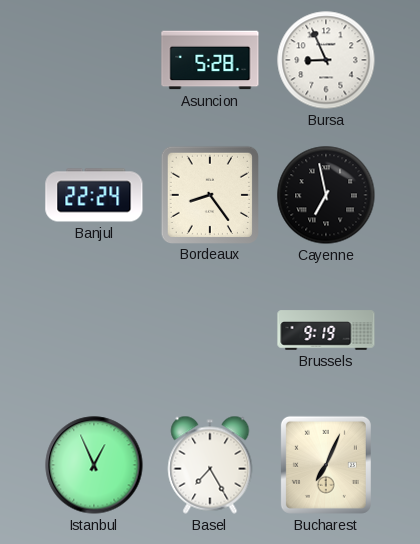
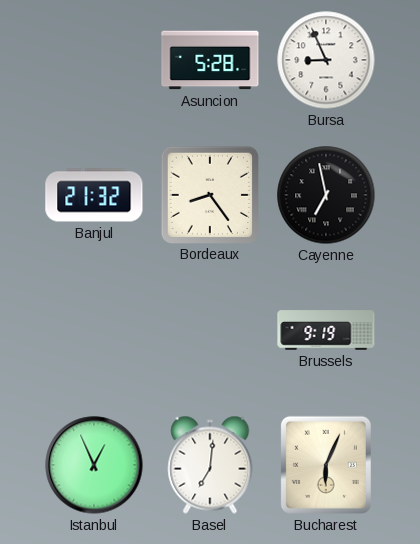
Banjul: 22:24 -> 21:32 (94, 195)
Basel: 7:25 -> 7:01 (210, 465)
Bucharest: 7:04 -> 6:04 (326, 465)
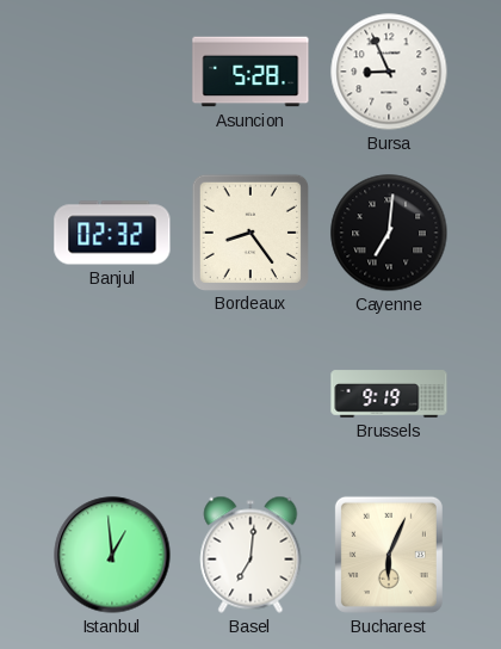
Banjul: 21:32 -> 02:32 (112, 233)
Cayenne: 6:58 -> 7:01 (389, 233)
Istanbul: 12:56 -> 12:59 (112, 555)
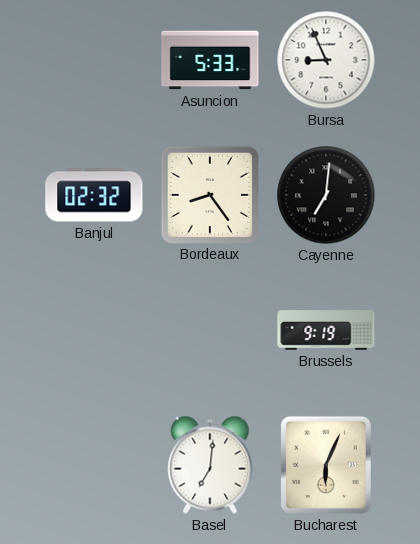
Asuncion: 5:28 -> 5:33 (210, 60)
Istanbul: 12:59 -> none (112, 555)
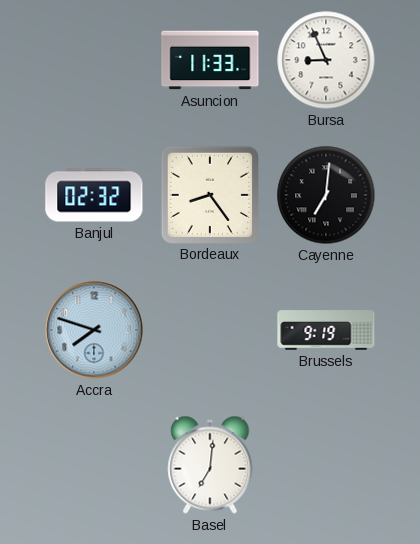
Asuncion: 5:33 -> 11:33 (210, 60)
Accra: none -> 7:48 (94, 330)
Bucharest: 6:04 -> none (326, 465)
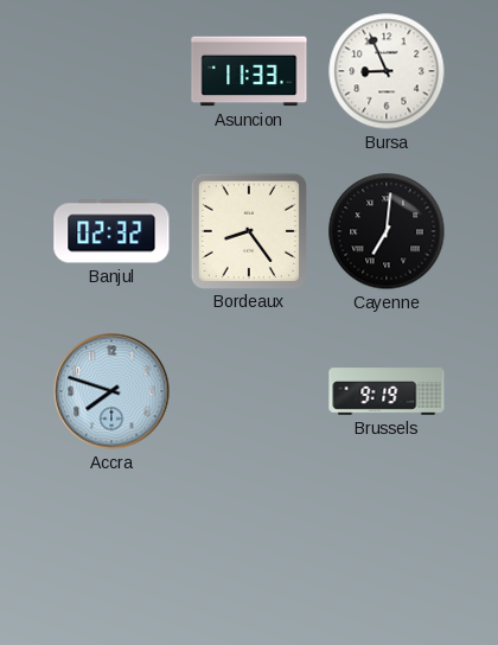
Basel: 7:01 -> none (210, 465)
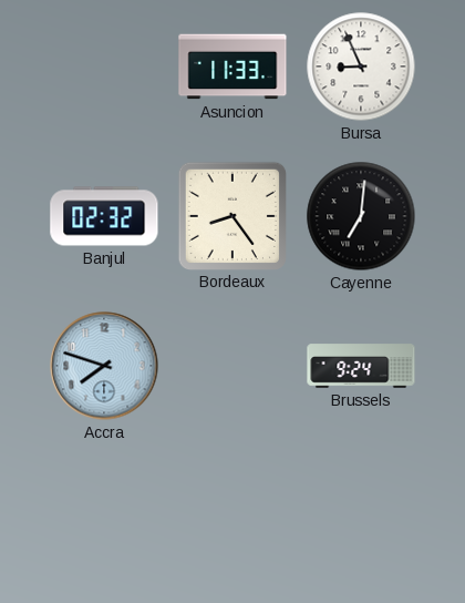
Brussels: 9:19 -> 9:24 (361, 366)
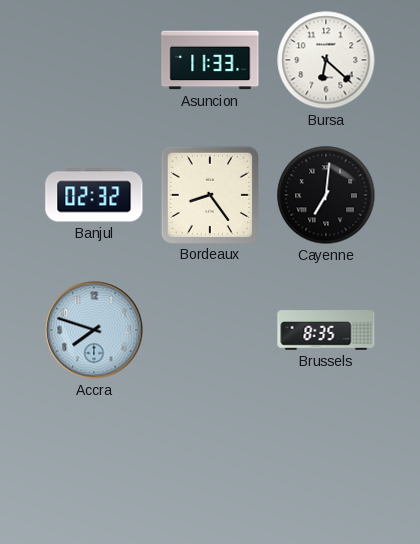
Bursa: 8:56 -> 6:22 (326, 60)
Brussels: 9:24 -> 8:35 (326, 330)
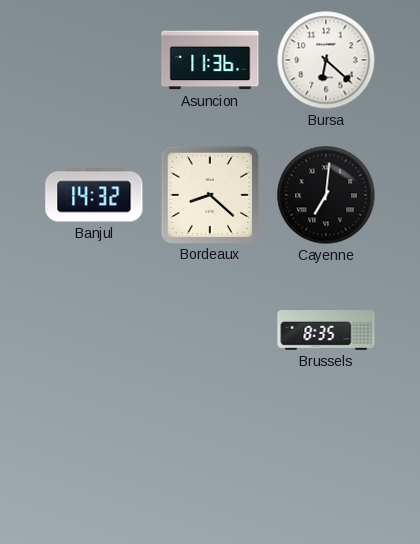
Asuncion: 11:33 -> 11:36 (210, 60)
Banjul: 02:32 -> 14:32 (94, 195)
Bordeaux: 8:24 -> 8:22 (209, 194)
Accra: 7:48 -> none (94, 330)
